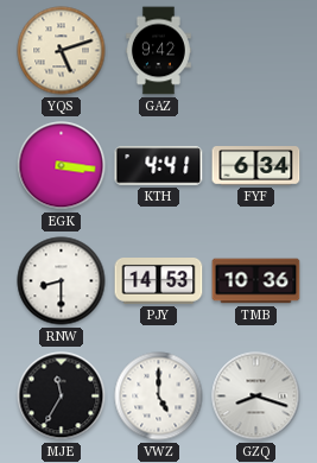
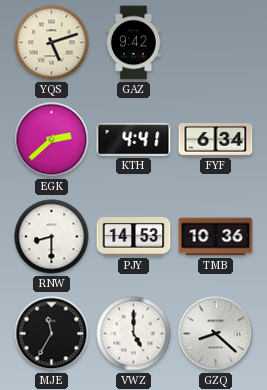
EGK: 3:16 -> 2:38 (52, 140)
GZQ: 8:18 -> 8:22 (216, 334)
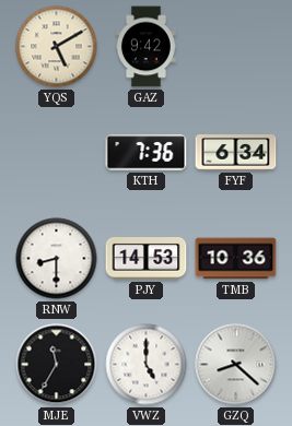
YQS: 5:12 -> 5:10 (57, 47)
EGK: 2:38 -> none (52, 140)
KTH: 4:41 -> 7:36 (147, 153)
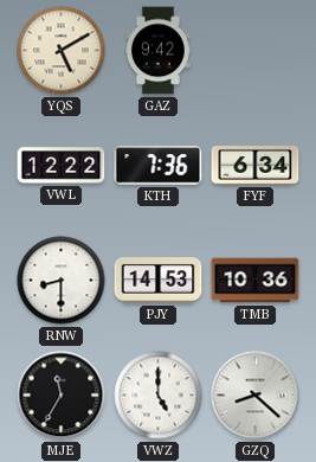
VWL: none -> 12:22 (62, 166)
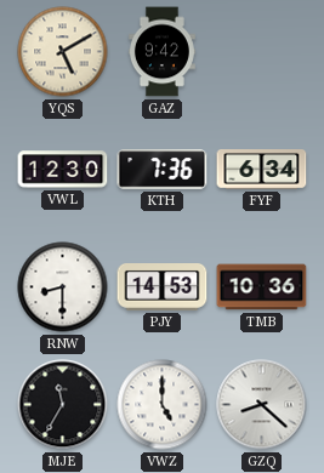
VWL: 12:22 -> 12:30 (63, 170)
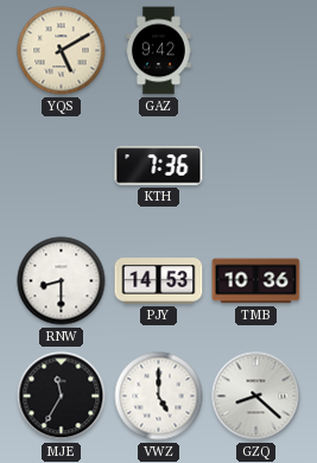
VWL: 12:30 -> none (63, 170)
FYF: 6:34 -> none (262, 170)
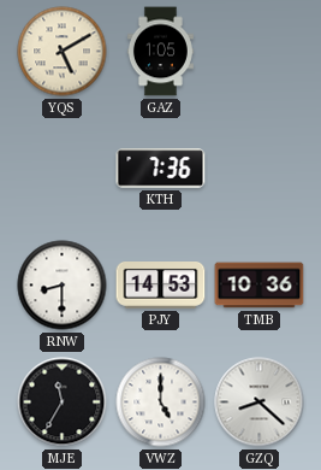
GAZ: 9:42 -> 1:05 (160, 52)
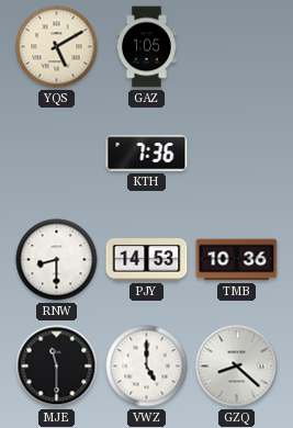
MJE: 11:35 -> 11:30 (57, 367)
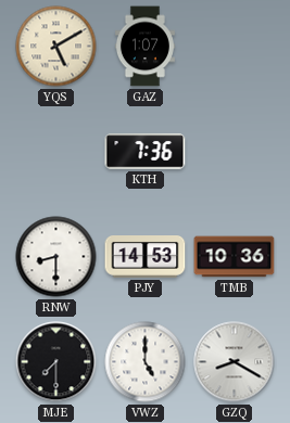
GAZ: 1:05 -> 1:07 (144, 47)
MJE: 11:30 -> 7:30 (56, 362)
GZQ: 8:22 -> 8:20 (235, 362)
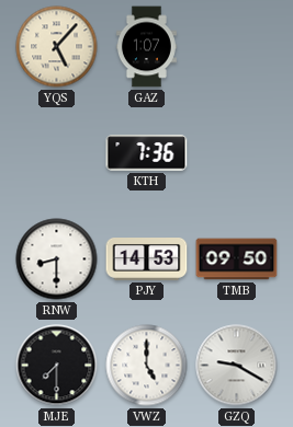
YQS: 5:10 -> 5:07 (57, 47)
TMB: 10:36 -> 09:50 (237, 259)
GZQ: 8:20 -> 9:20 (237, 366)
